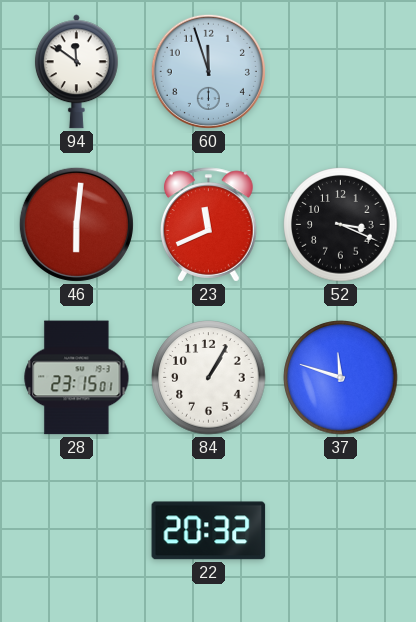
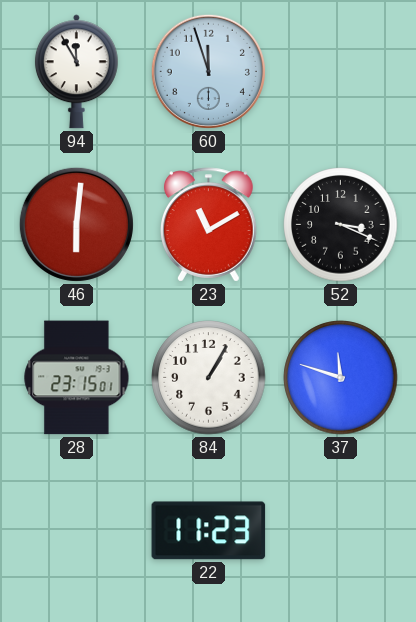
94: 11:51 -> 11:55 (76, 72)
23: 11:41 -> 11:10 (209, 225)
22: 20:32 -> 11:23 (209, 531)
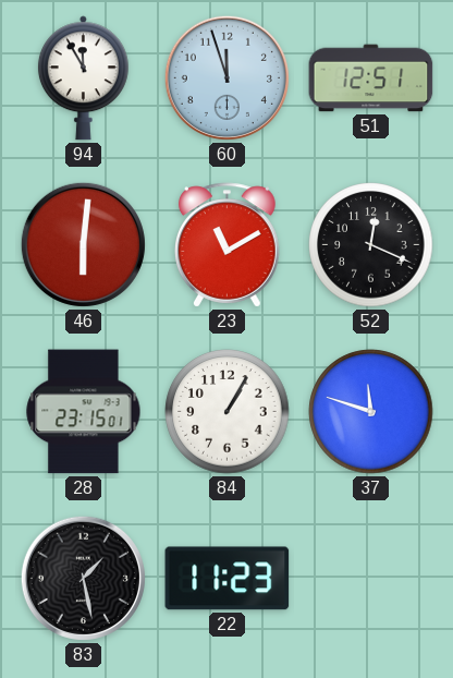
51: none -> 12:51 (371, 78)
52: 3:19 -> 12:19 (371, 245)
83: none -> 1:28 (83, 578)
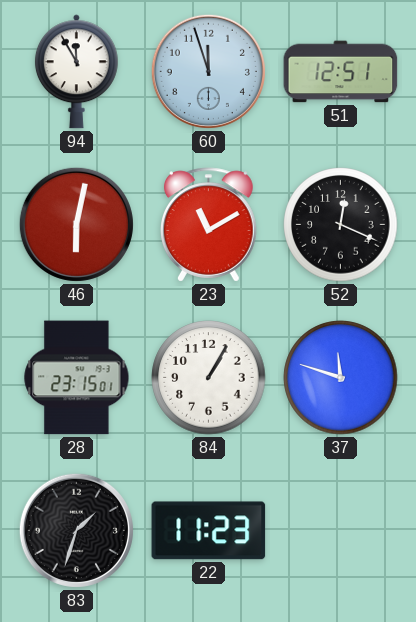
46: 6:01 -> 6:02 (76, 224)
83: 1:28 -> 1:33 (76, 530)
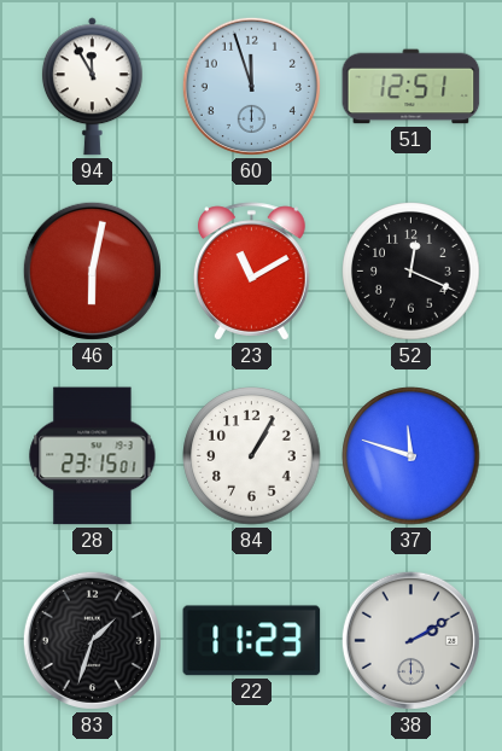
38: none -> 2:10 (410, 640)
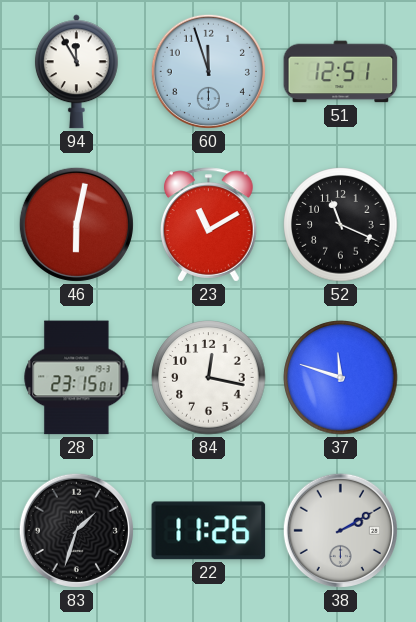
52: 12:19 -> 11:19 (341, 225)
84: 1:05 -> 12:17 (209, 378)
22: 11:23 -> 11:26 (209, 531)
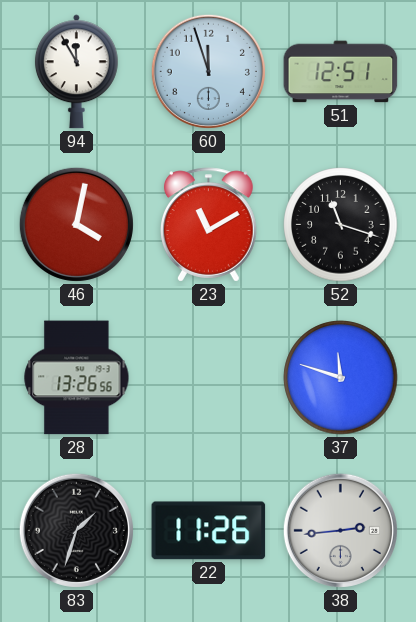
46: 6:02 -> 4:02 (76, 224)
52: 11:19 -> 11:18 (341, 225)
28: 23:15 -> 13:26 (77, 378)
84: 12:17 -> none (209, 378)
38: 2:10 -> 2:44 (340, 530)
